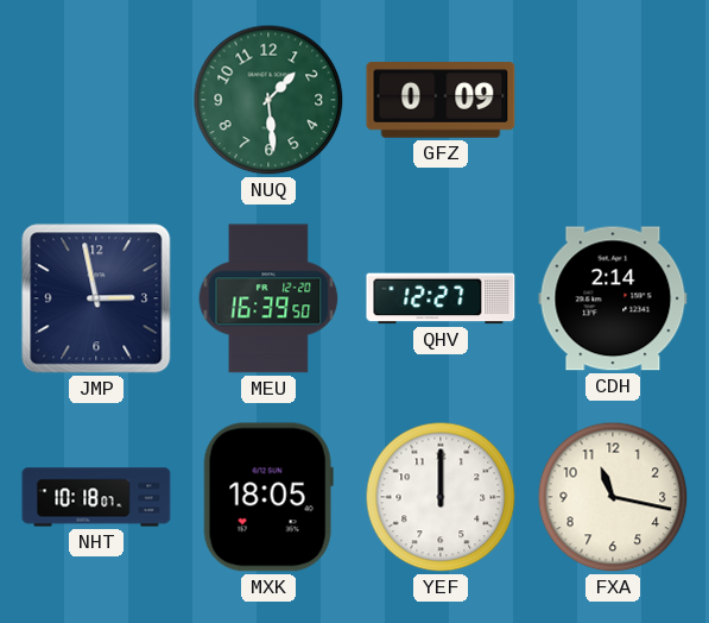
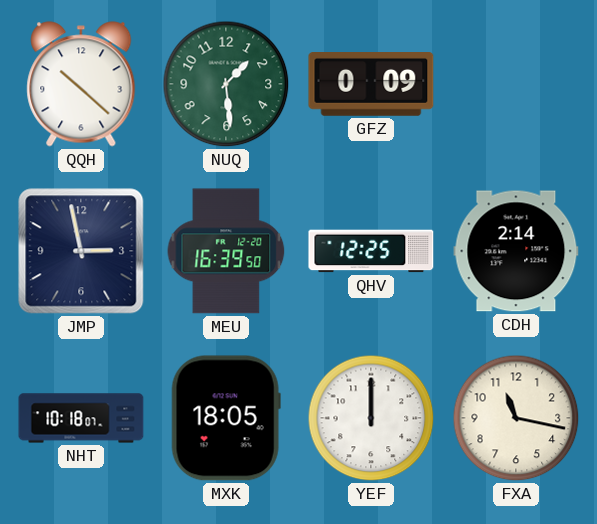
QQH: none -> 10:22 (81, 84)
QHV: 12:27 -> 12:25 (371, 251)
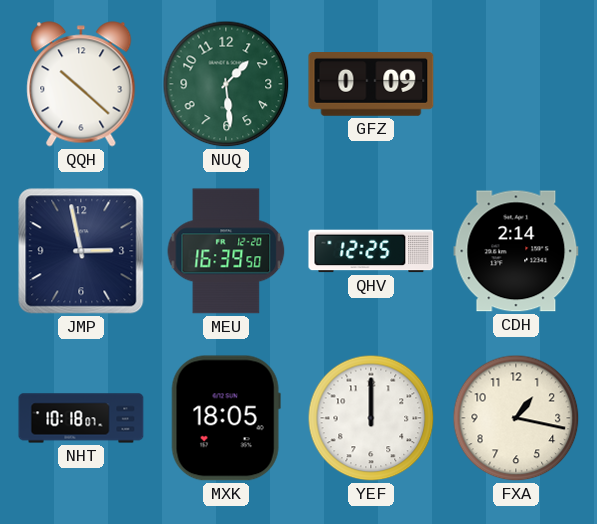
FXA: 11:17 -> 1:17 (516, 418)
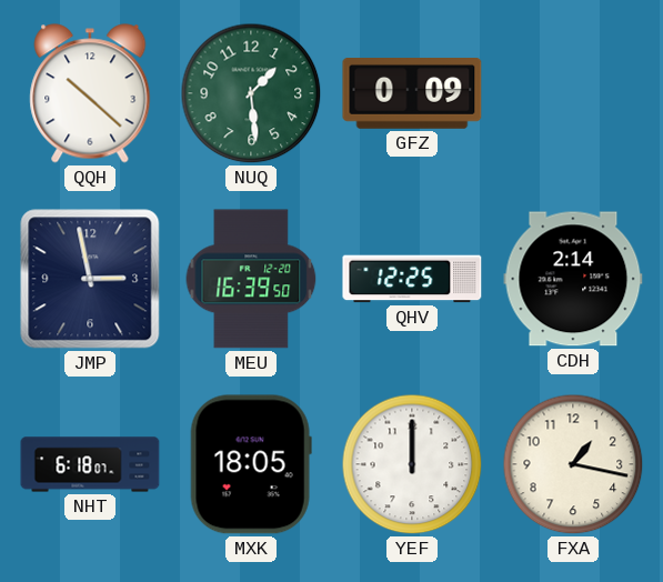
NHT: 10:18 -> 6:18 (90, 464)
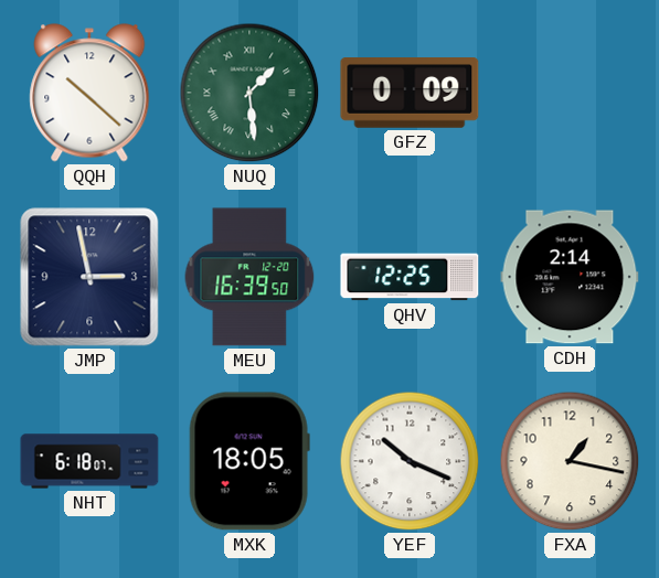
NUQ numerals: Arabic -> Roman (249, 93)
YEF: 12:00 -> 10:19 (410, 461)
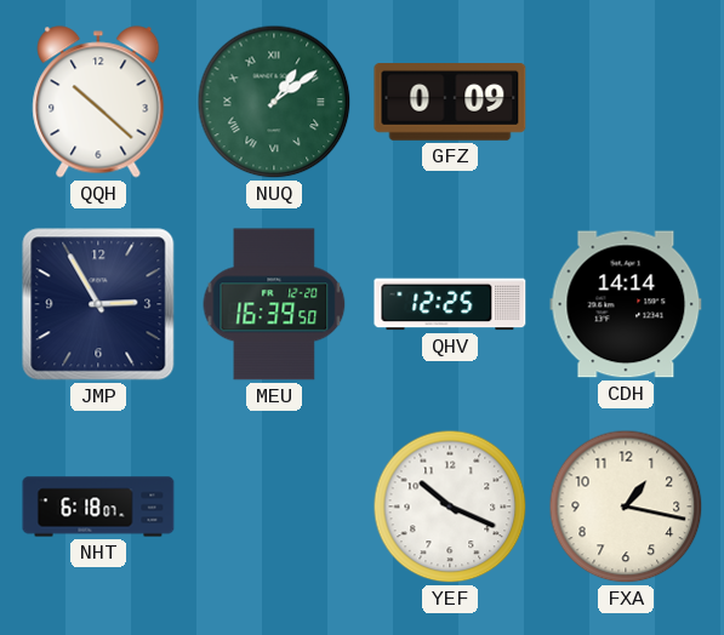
NUQ: 1:29 -> 1:09 (274, 102)
JMP: 2:58 -> 2:55 (98, 304)
CDH: 2:14 -> 14:14 (626, 304)
MXK: 18:05 -> none (249, 461)
